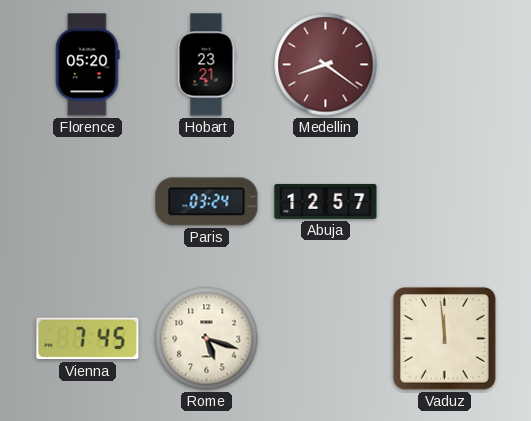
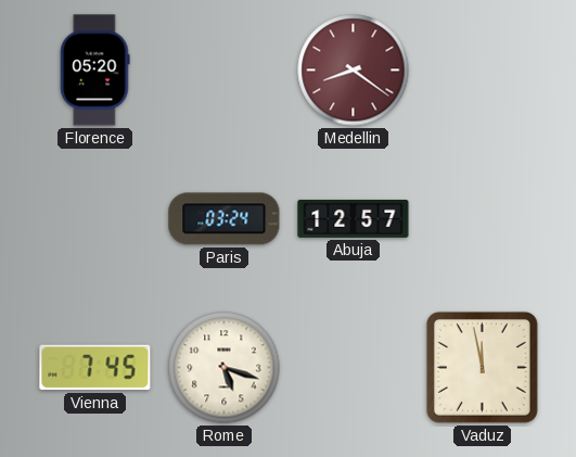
Hobart: 23:21 -> none (206, 65)
Vaduz: 11:59 -> 11:58 (482, 367)
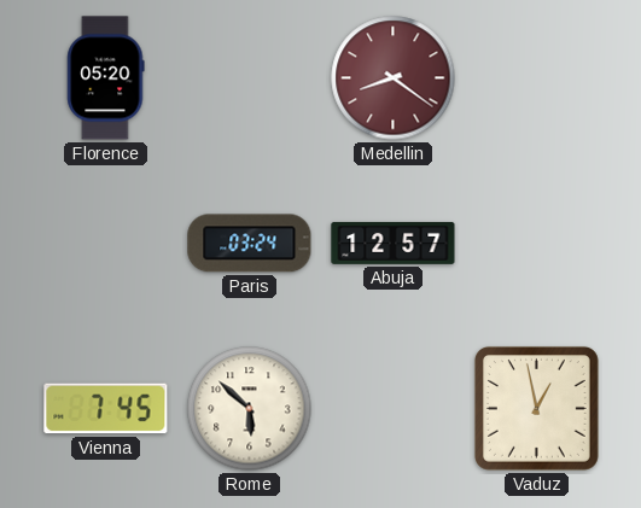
Rome: 5:18 -> 5:52 (250, 409)
Vaduz: 11:58 -> 12:58 (536, 408)
